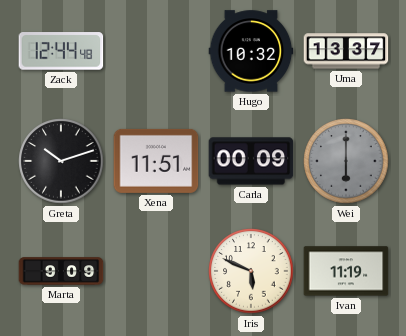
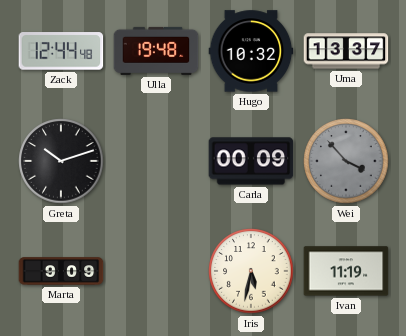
Ulla: none -> 19:48 (156, 51)
Xena: 11:51 -> none (156, 161)
Wei: 6:00 -> 3:53 (346, 161)
Iris: 5:49 -> 5:32 (251, 271)
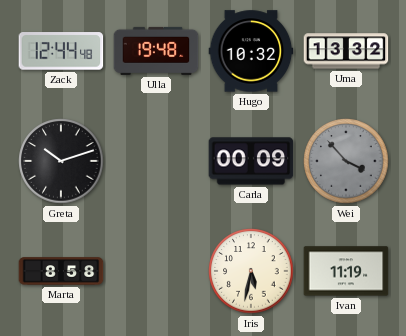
Uma: 13:37 -> 13:32 (346, 51)
Marta: 9:09 -> 8:58 (61, 271)
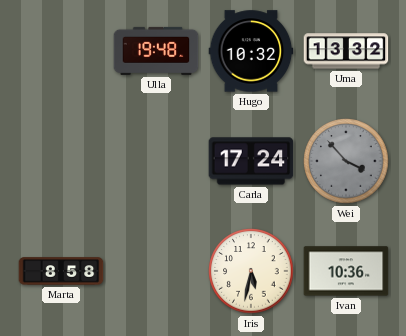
Zack: 12:44 -> none (61, 51)
Greta: 10:12 -> none (61, 161)
Carla: 00:09 -> 17:24 (251, 161)
Ivan: 11:19 -> 10:36 (346, 271)
